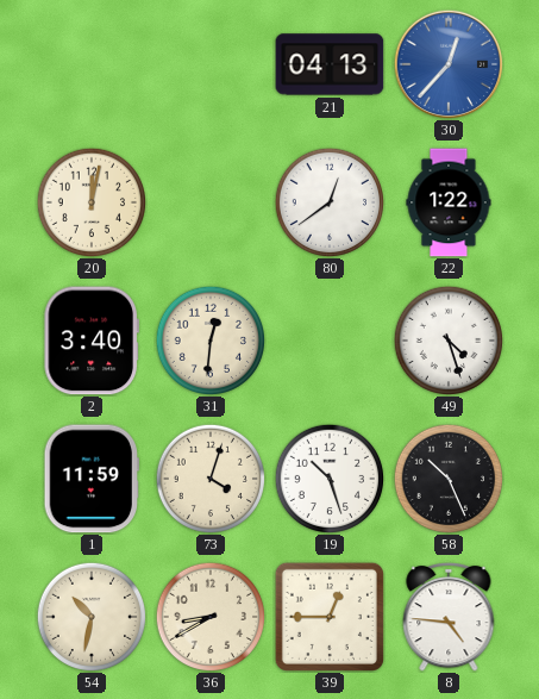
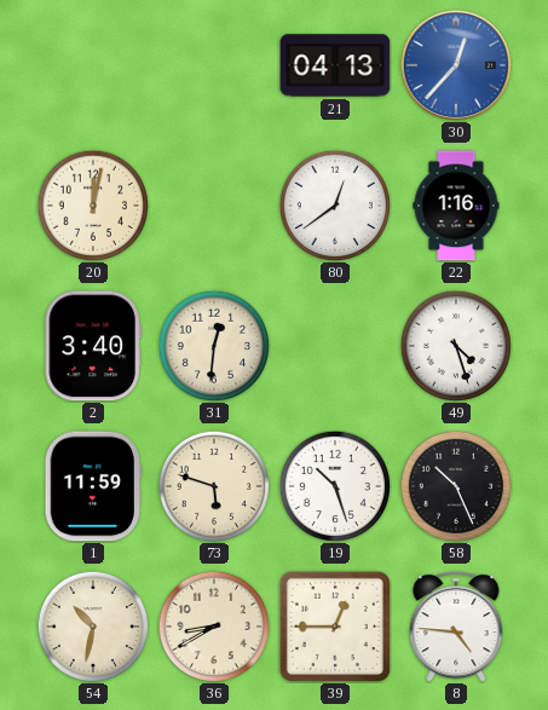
22: 1:22 -> 1:16 (456, 206)
73: 4:03 -> 5:48 (213, 485)
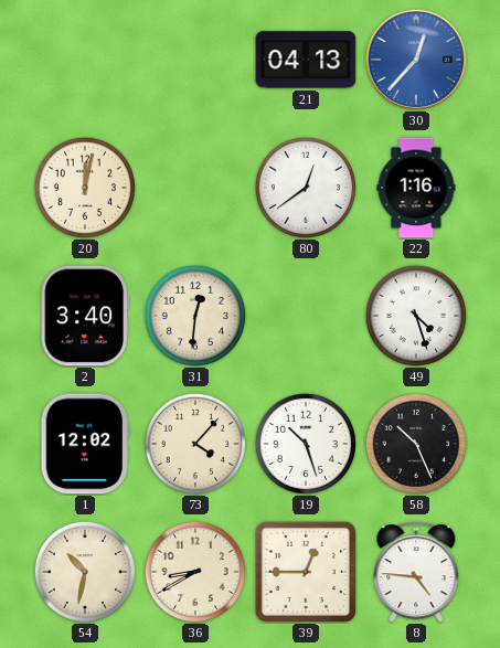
1: 11:59 -> 12:02 (84, 444)
73: 5:48 -> 4:07 (194, 443)
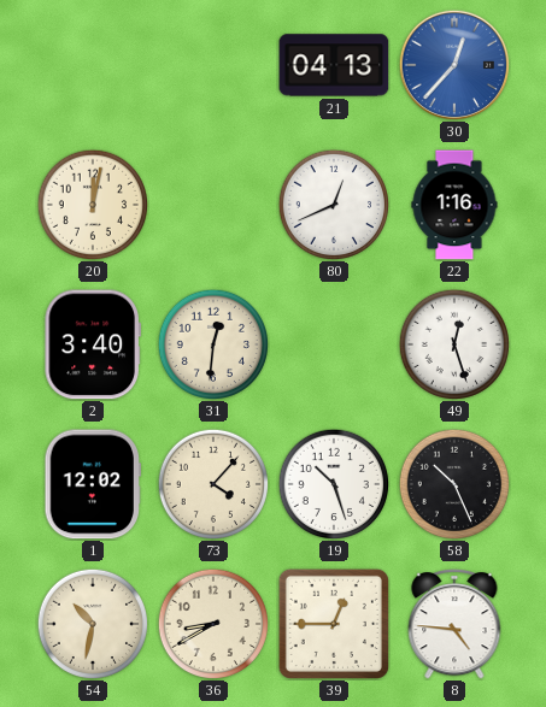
80: 12:39 -> 12:41 (333, 204)
49: 4:27 -> 12:27 (453, 343)
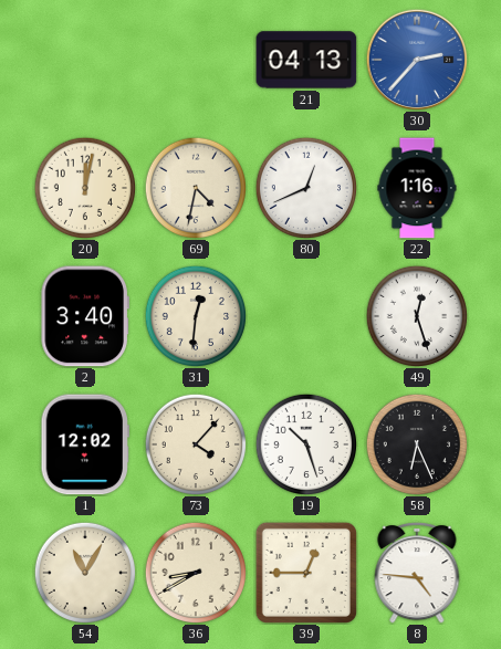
30: 12:37 -> 2:37 (417, 60)
69: none -> 4:32 (195, 187)
58: 10:26 -> 6:26 (416, 443)
54: 10:32 -> 11:05 (84, 572)
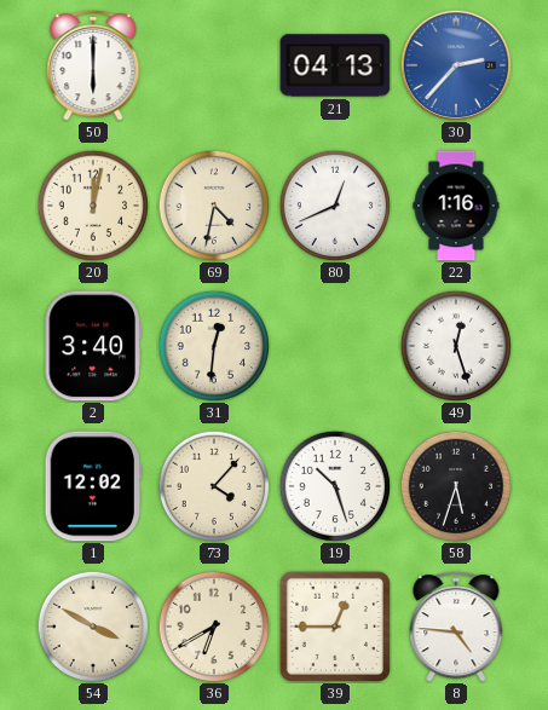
50: none -> 6:00 (93, 67)
58: 6:26 -> 5:33 (455, 485)
54: 11:05 -> 3:50 (92, 625)
36: 8:40 -> 6:40 (213, 625)
